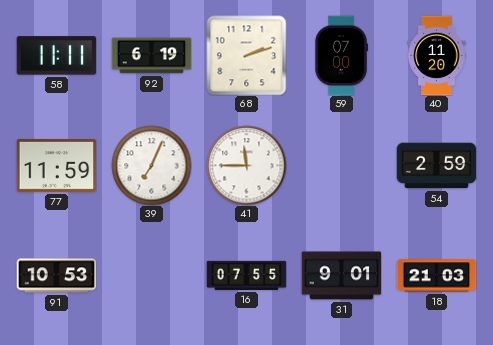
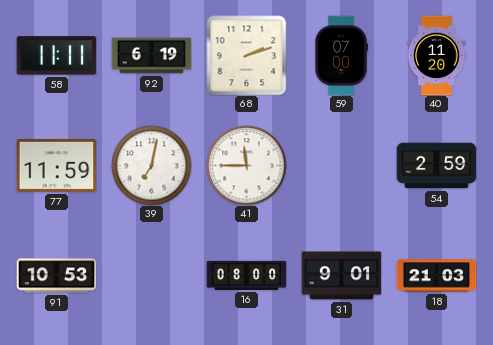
39: 7:04 -> 7:02 (151, 165)
16: 07:55 -> 08:00 (246, 275)
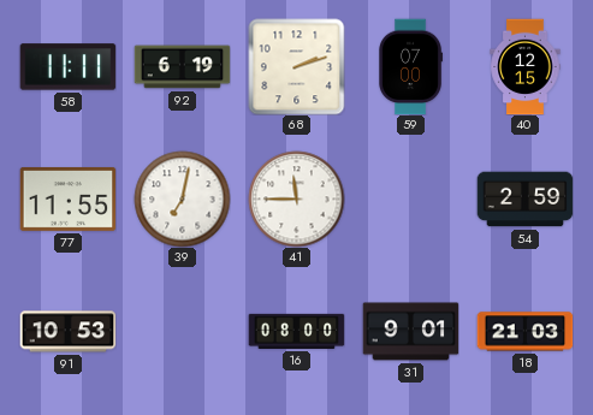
40: 11:20 -> 12:15 (526, 66)
77: 11:59 -> 11:55 (67, 198)
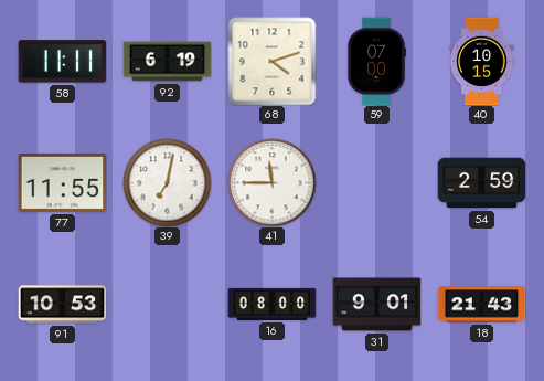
68: 2:12 -> 4:12 (271, 61)
40: 12:15 -> 10:15 (482, 61)
18: 21:03 -> 21:43 (481, 305)
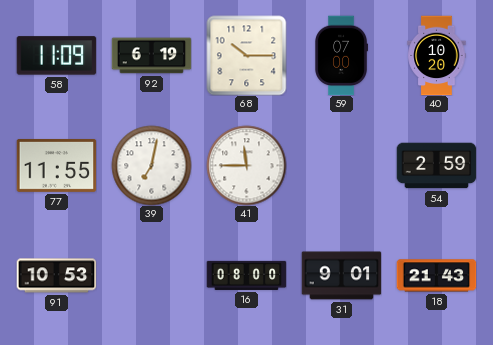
58: 11:11 -> 11:09 (56, 56)
68: 4:12 -> 10:15 (246, 55)
40: 10:15 -> 10:20 (437, 55)
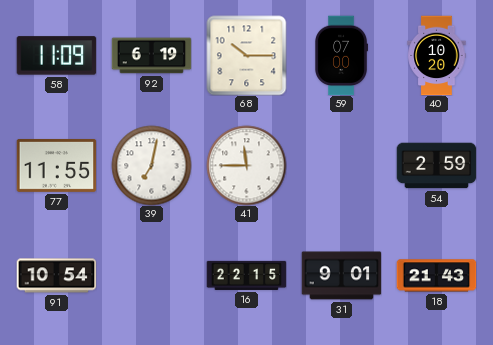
91: 10:53 -> 10:54 (56, 276)
16: 08:00 -> 22:15 (246, 275)
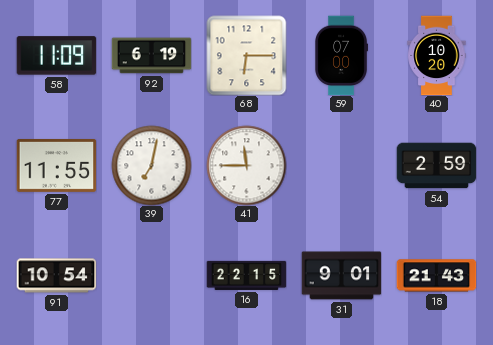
68: 10:15 -> 6:15 (246, 55)
